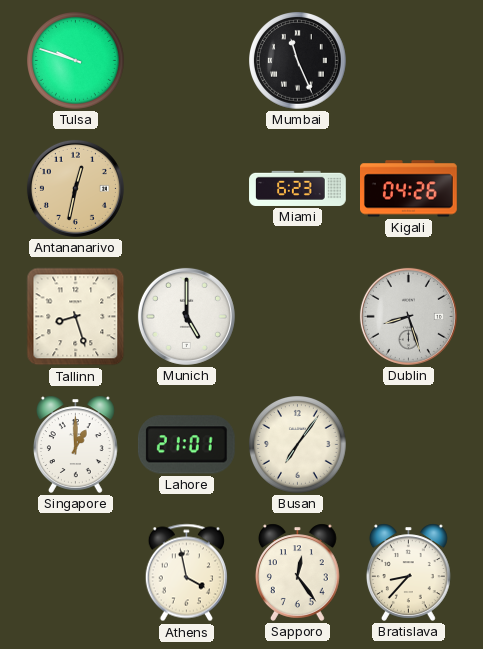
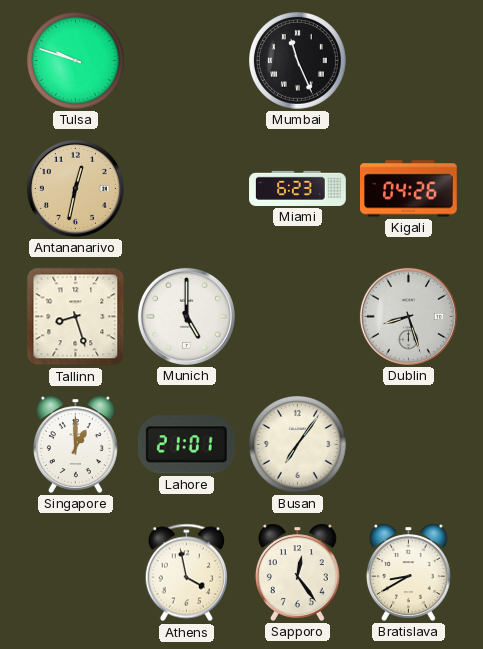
Bratislava: 8:37 -> 8:40 (408, 572)
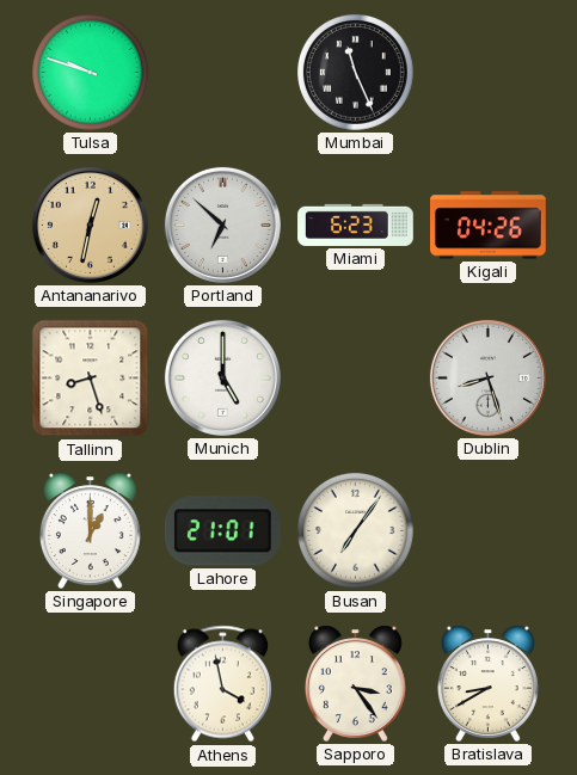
Portland: none -> 6:52 (222, 224)
Sapporo: 12:24 -> 3:24 (355, 683)
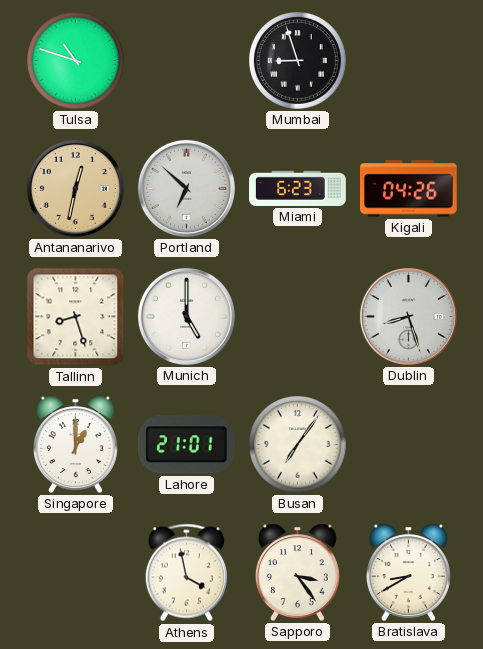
Tulsa: 9:48 -> 10:48 (76, 61)
Mumbai: 11:26 -> 8:57 (298, 61)
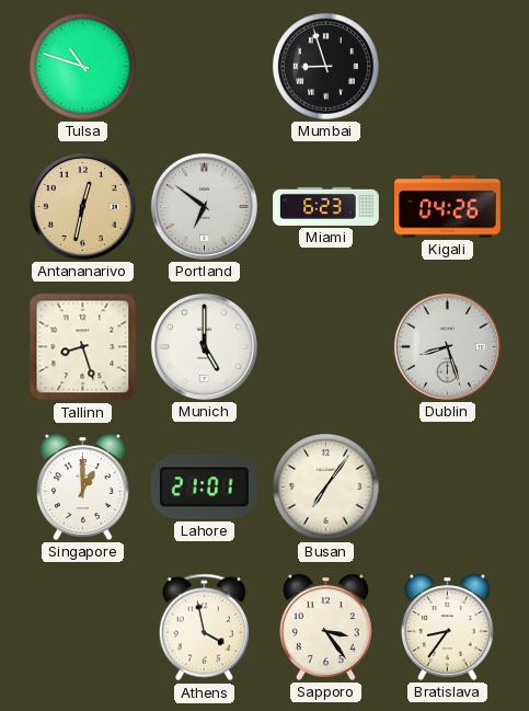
Portland: 6:52 -> 6:51 (204, 206)
Bratislava: 8:40 -> 8:36 (447, 627)
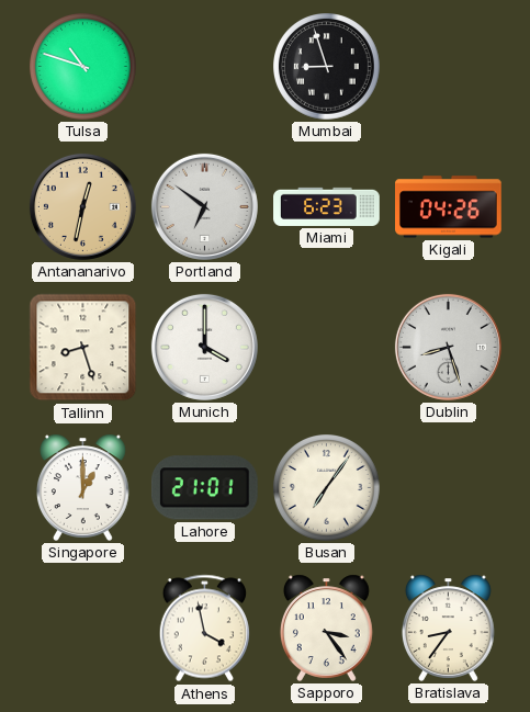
Munich: 5:00 -> 4:00 (204, 347)
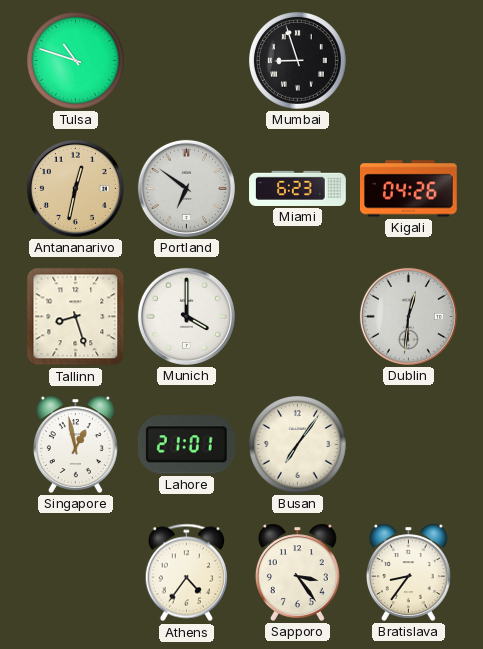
Dublin: 8:27 -> 12:31 (408, 316)
Singapore: 1:00 -> 12:58 (75, 444)
Athens: 3:58 -> 4:36 (186, 573)
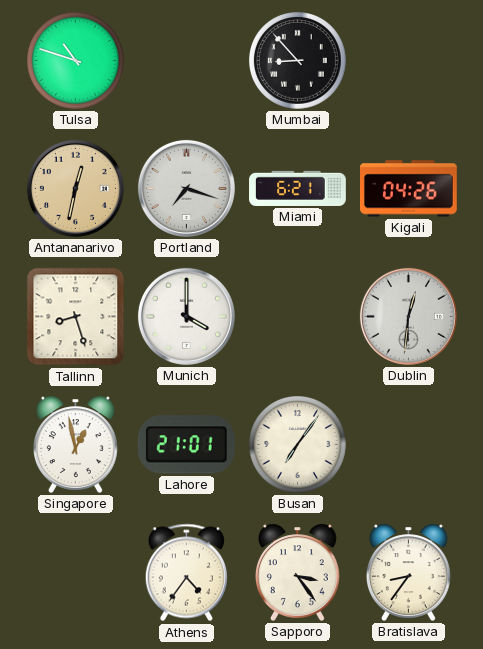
Mumbai: 8:57 -> 8:53 (298, 61)
Portland: 6:51 -> 7:18 (186, 188)
Miami: 6:23 -> 6:21 (298, 188)
